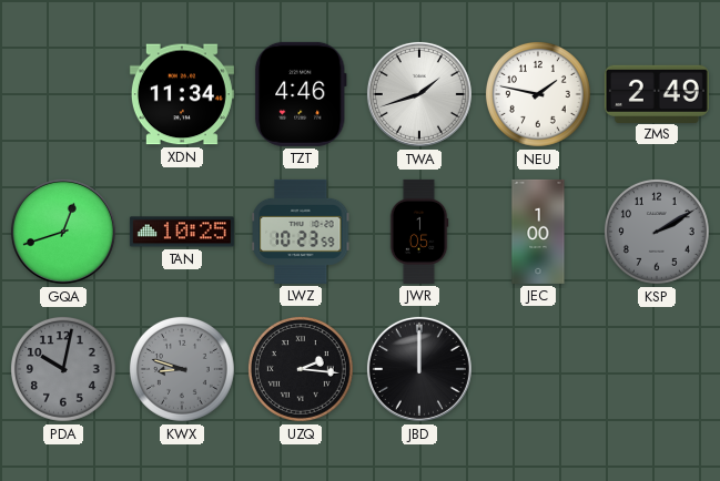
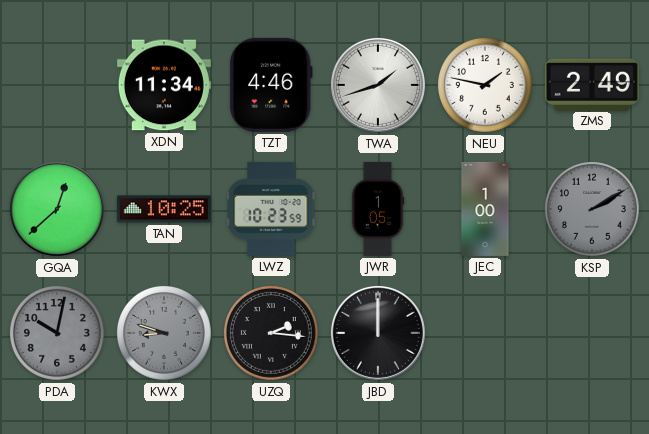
GQA: 12:42 -> 12:38 (57, 209)
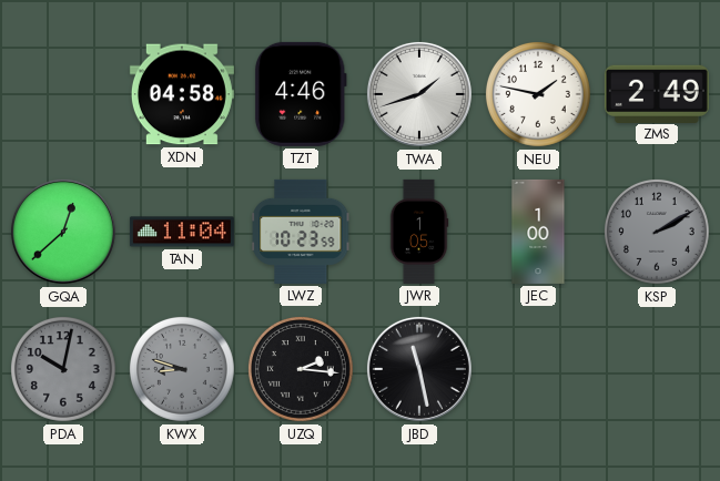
XDN: 11:34 -> 04:58 (182, 94)
TAN: 10:25 -> 11:04 (182, 232)
JBD: 12:00 -> 11:28 (419, 369)
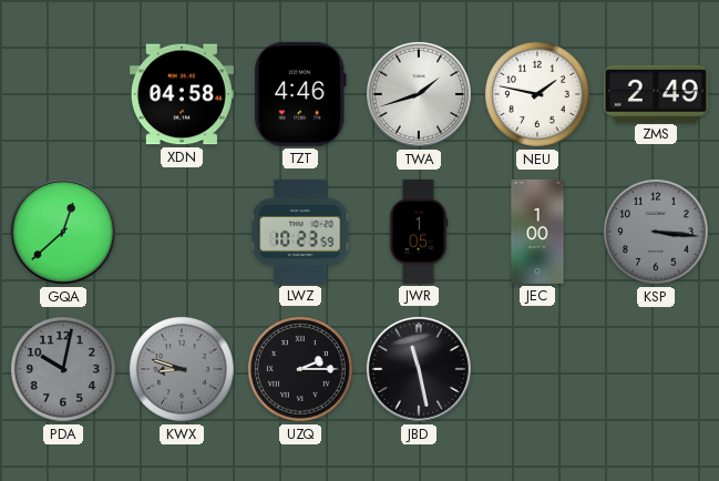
TAN: 11:04 -> none (182, 232)
KSP: 2:10 -> 3:16 (656, 232)
UZQ: 2:16 -> 2:15 (300, 369)
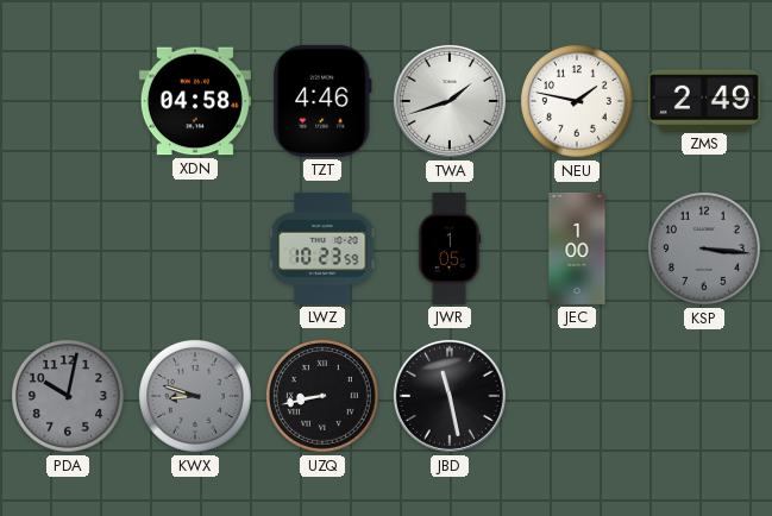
GQA: 12:38 -> none (63, 232)
UZQ: 2:15 -> 8:43 (322, 396)
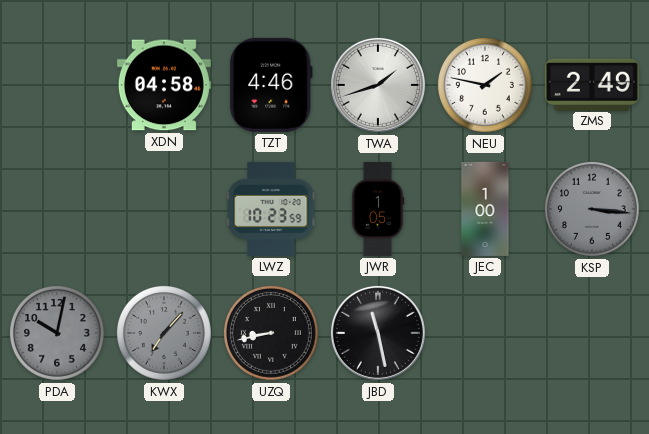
KWX: 8:48 -> 7:07 (164, 333)
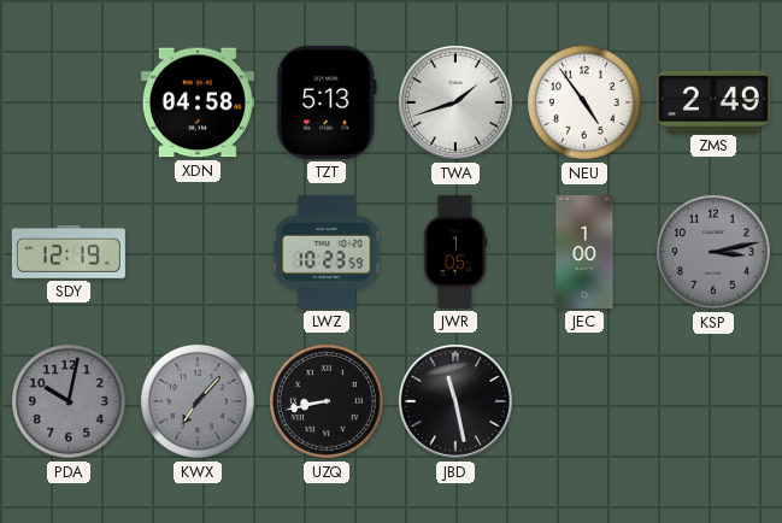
TZT: 4:46 -> 5:13 (327, 102)
NEU: 1:47 -> 4:54 (584, 102)
SDY: none -> 12:19 (69, 252)
KSP: 3:16 -> 3:13 (713, 252)
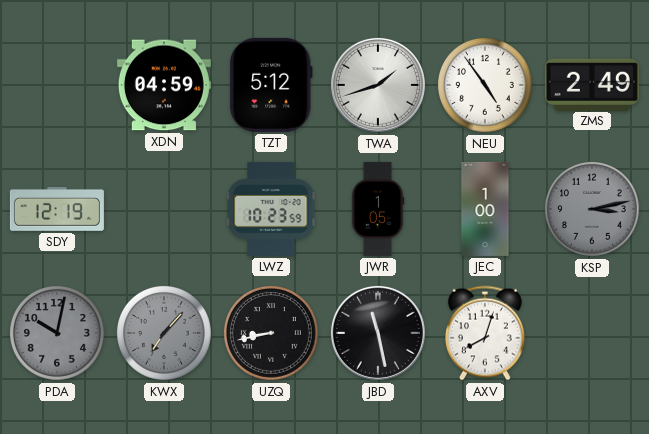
XDN: 04:58 -> 04:59 (164, 85)
TZT: 5:13 -> 5:12 (271, 85)
AXV: none -> 8:03 (485, 333)
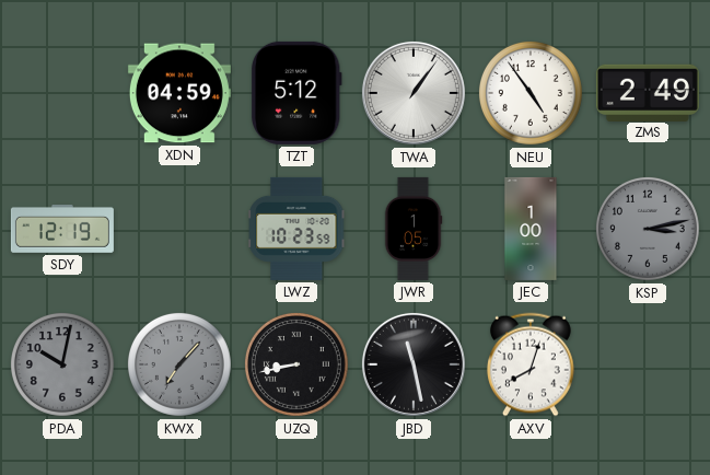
TWA: 1:42 -> 1:06 (414, 93)
